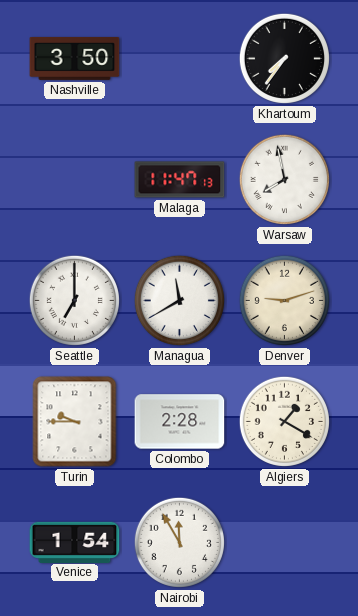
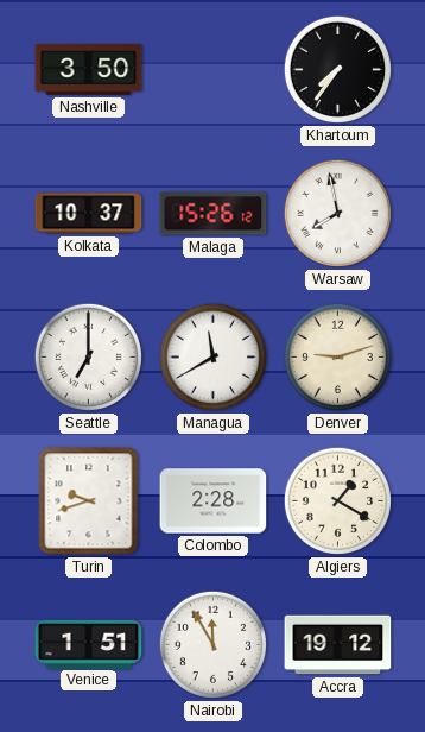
Kolkata: none -> 10:37 (89, 214)
Malaga: 11:47 -> 15:26 (214, 214)
Turin: 9:45 -> 9:42 (89, 501)
Venice: 1:54 -> 1:51 (89, 644)
Accra: none -> 19:12 (338, 645)
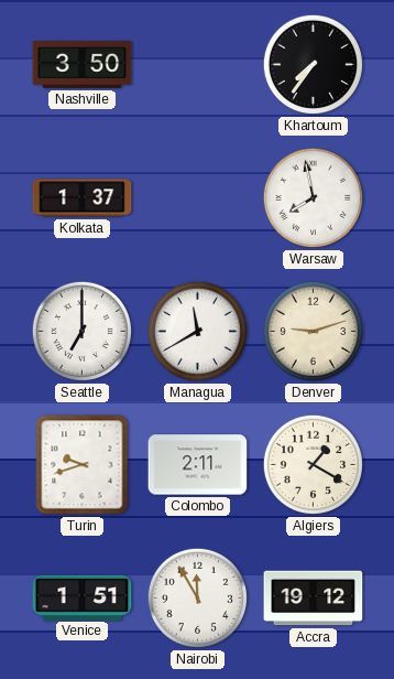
Kolkata: 10:37 -> 1:37 (83, 198)
Malaga: 15:26 -> none (214, 214)
Colombo: 2:28 -> 2:11 (198, 465)
